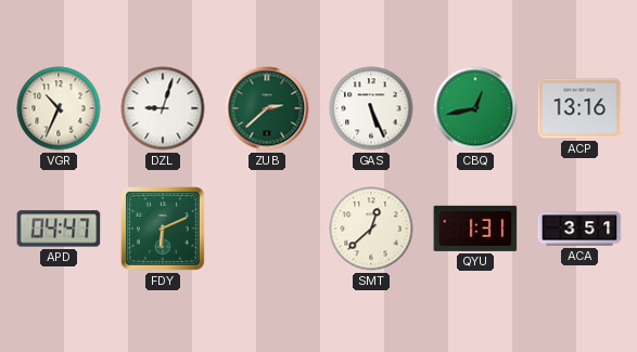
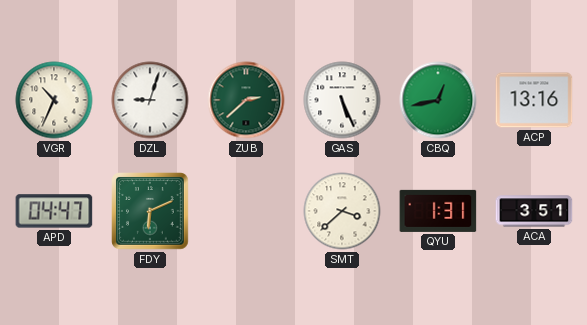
SMT: 12:38 -> 3:38 (342, 211)
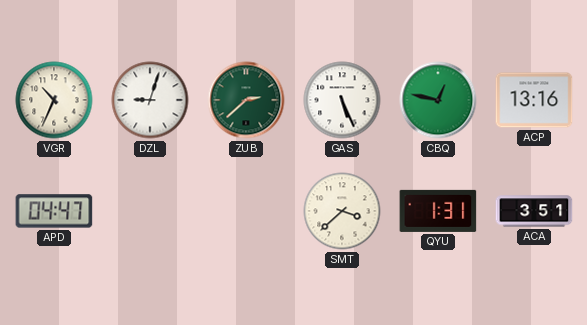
CBQ: 12:43 -> 12:47 (438, 100)
FDY: 6:11 -> none (150, 211)
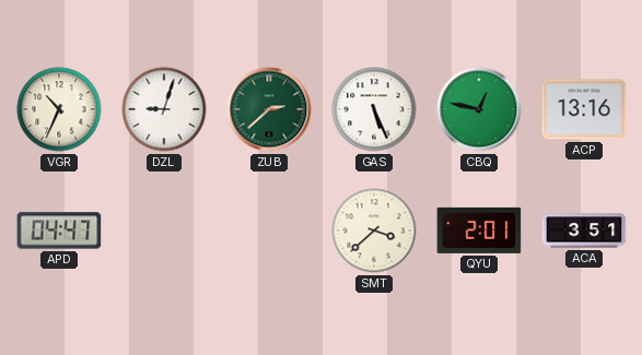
QYU: 1:31 -> 2:01 (479, 230)
